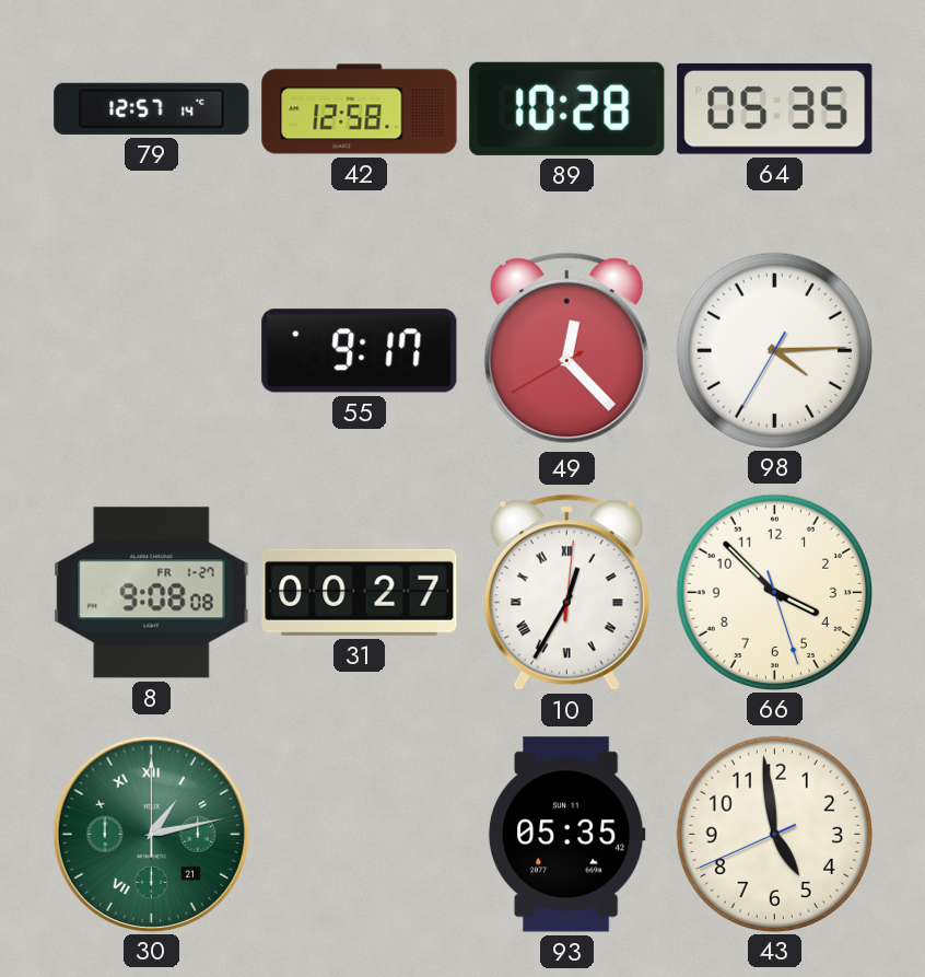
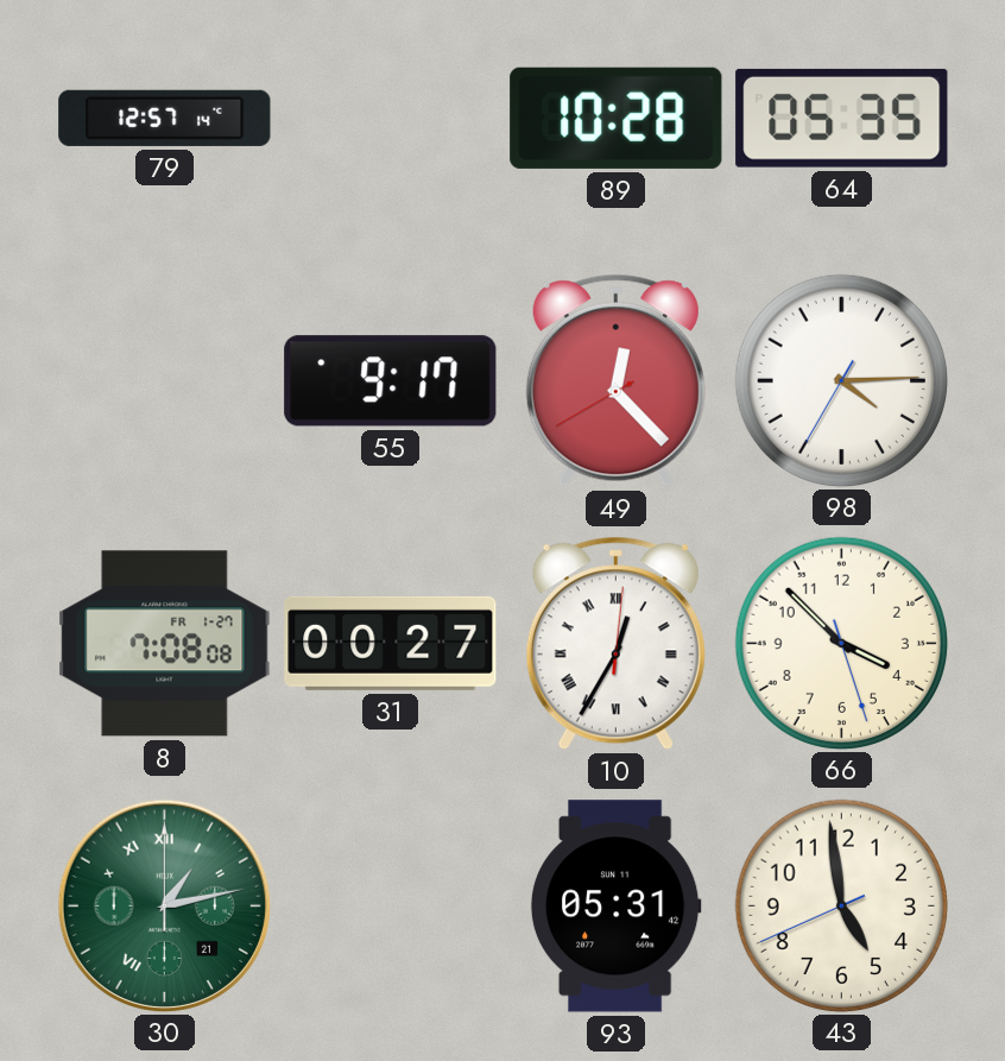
42: 12:58 -> none (360, 109)
8: 9:08 -> 7:08 (165, 644)
93: 05:35 -> 05:31 (615, 907)
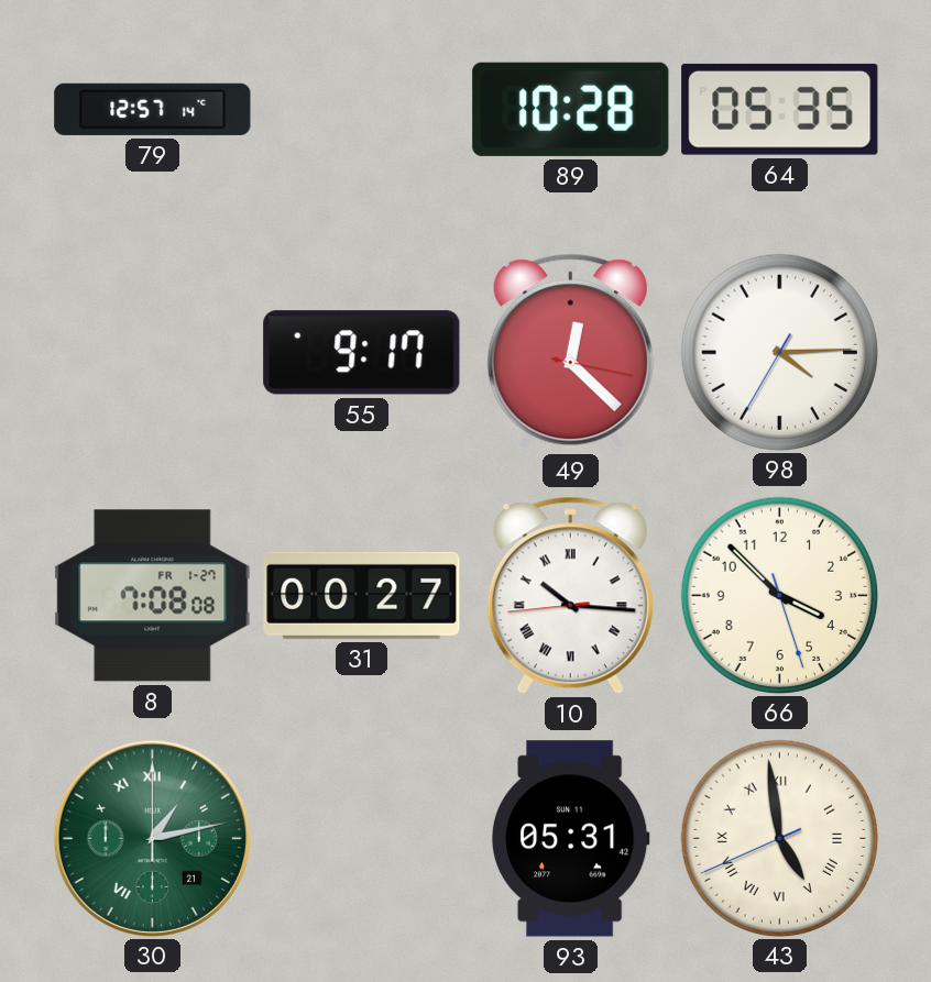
49: 12:22:40 -> 12:22:17 (570, 353)
10: 12:35 -> 10:15 (570, 596)
43 numerals: Arabic -> Roman (779, 838)
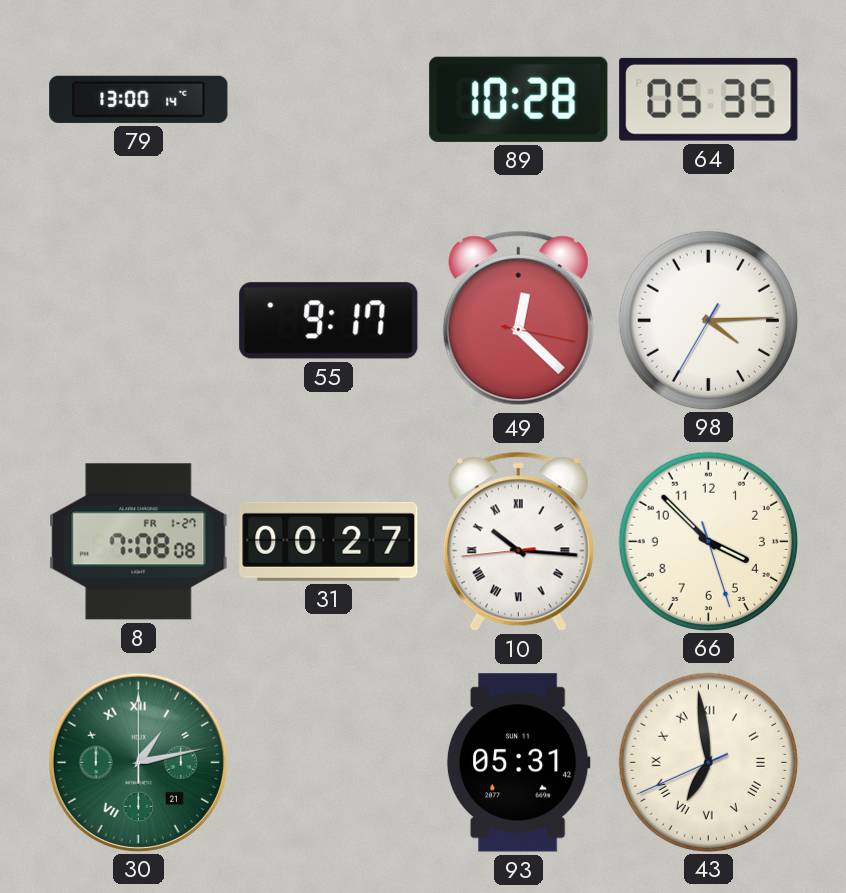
79: 12:57 -> 13:00 (139, 99)
43: 4:58 -> 6:58 (708, 762)
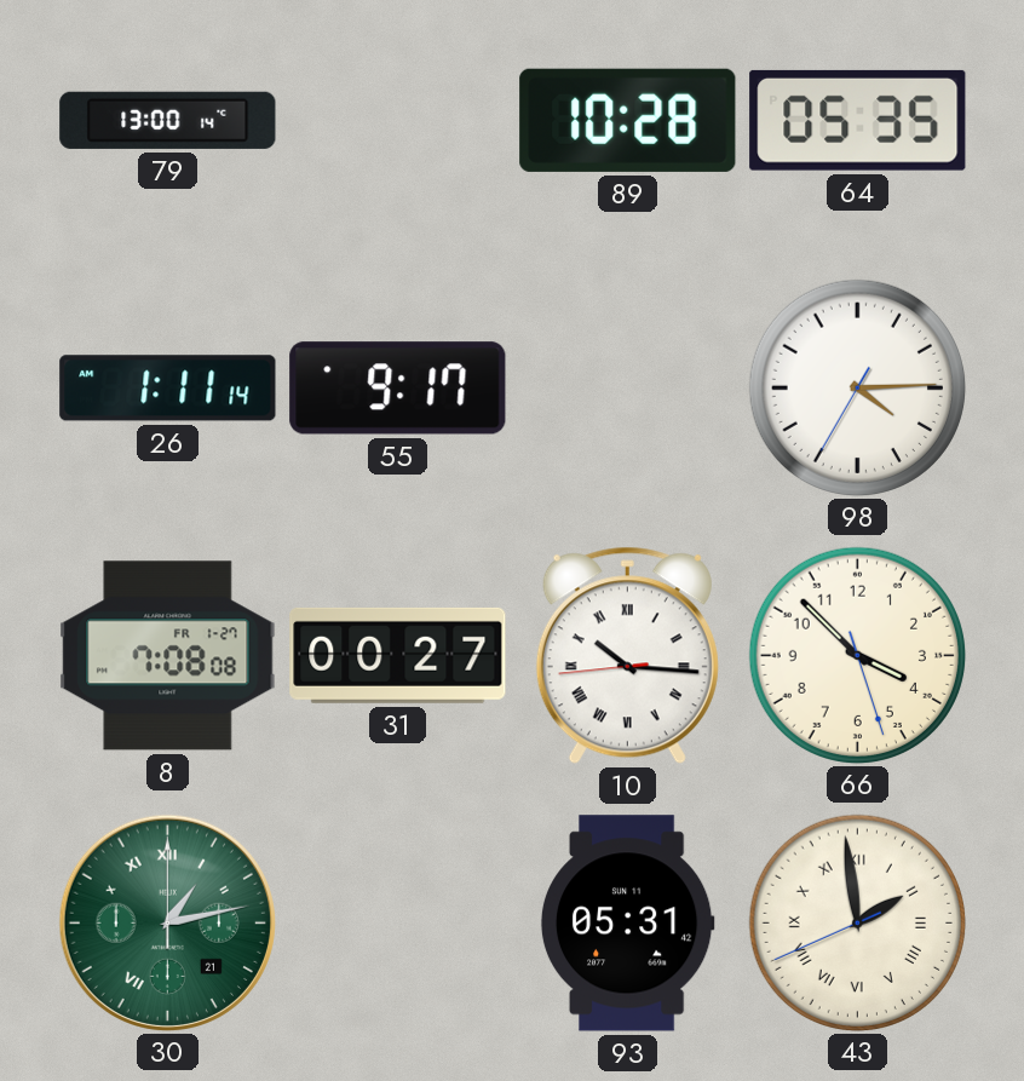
26: none -> 1:11 (168, 389)
49: 12:22 -> none (518, 321)
43: 6:58 -> 1:58 (857, 922)
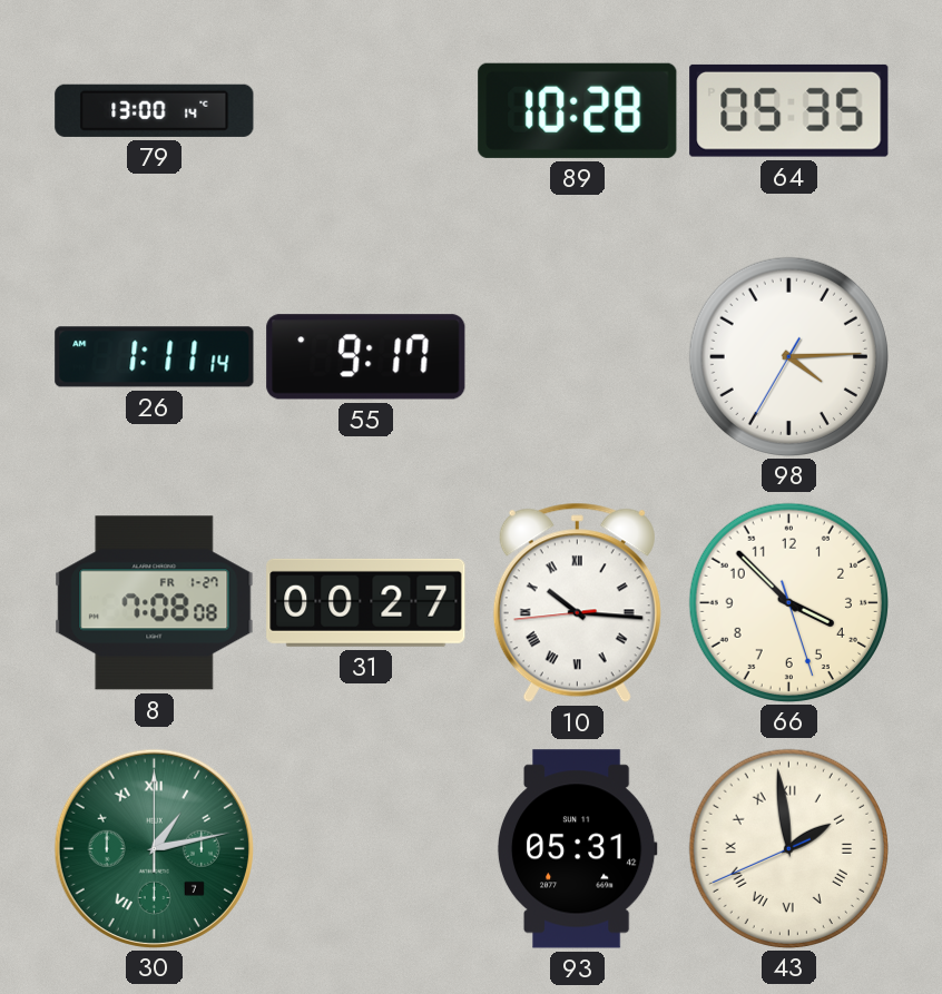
30 date: 21 -> 7 (154, 848)
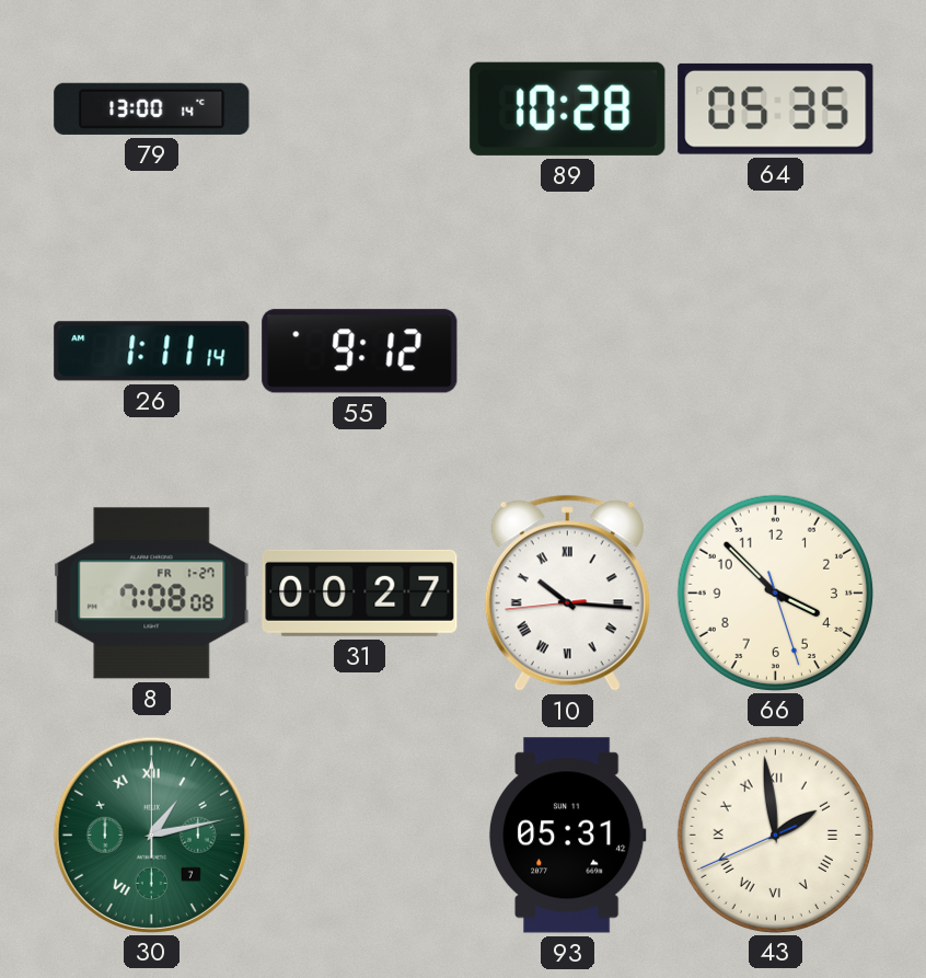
55: 9:17 -> 9:12 (360, 352)
98: 4:14 -> none (788, 356)
